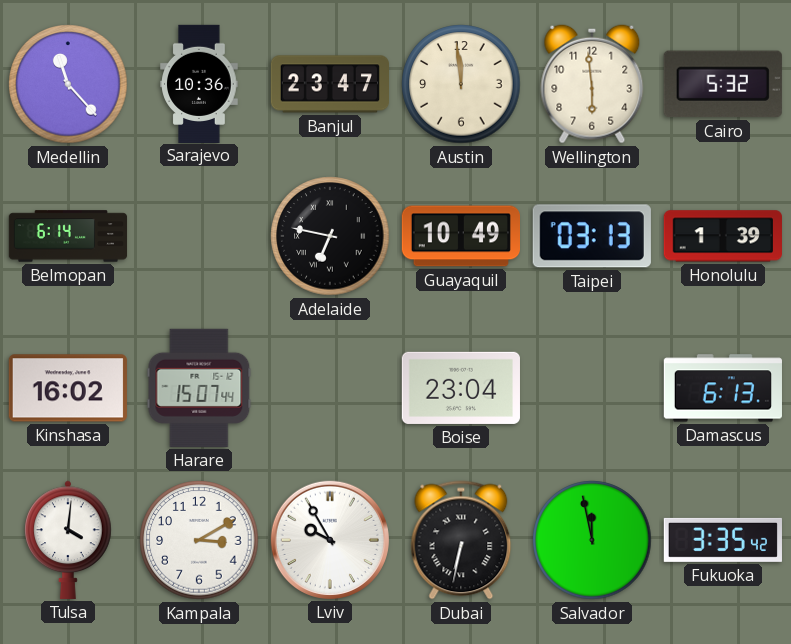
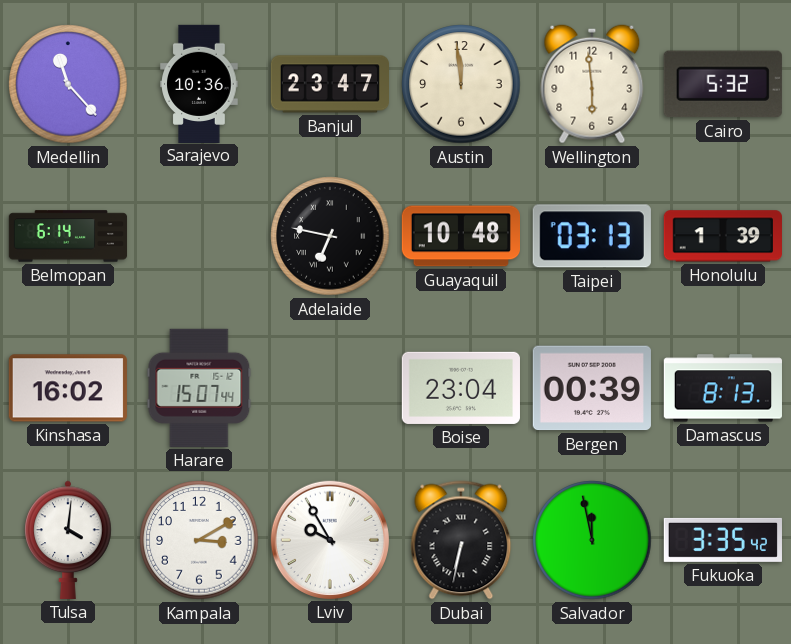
Guayaquil: 10:49 -> 10:48 (460, 236)
Bergen: none -> 00:39 (592, 388)
Damascus: 6:13 -> 8:13 (723, 388)
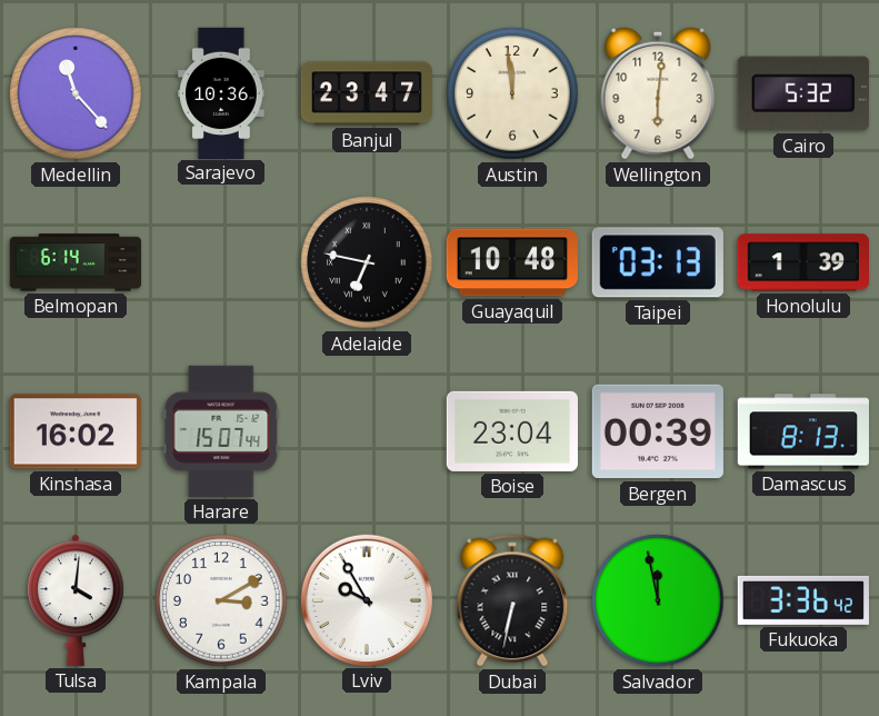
Wellington: 5:59 -> 6:01 (658, 93)
Fukuoka: 3:35 -> 3:36 (803, 600)
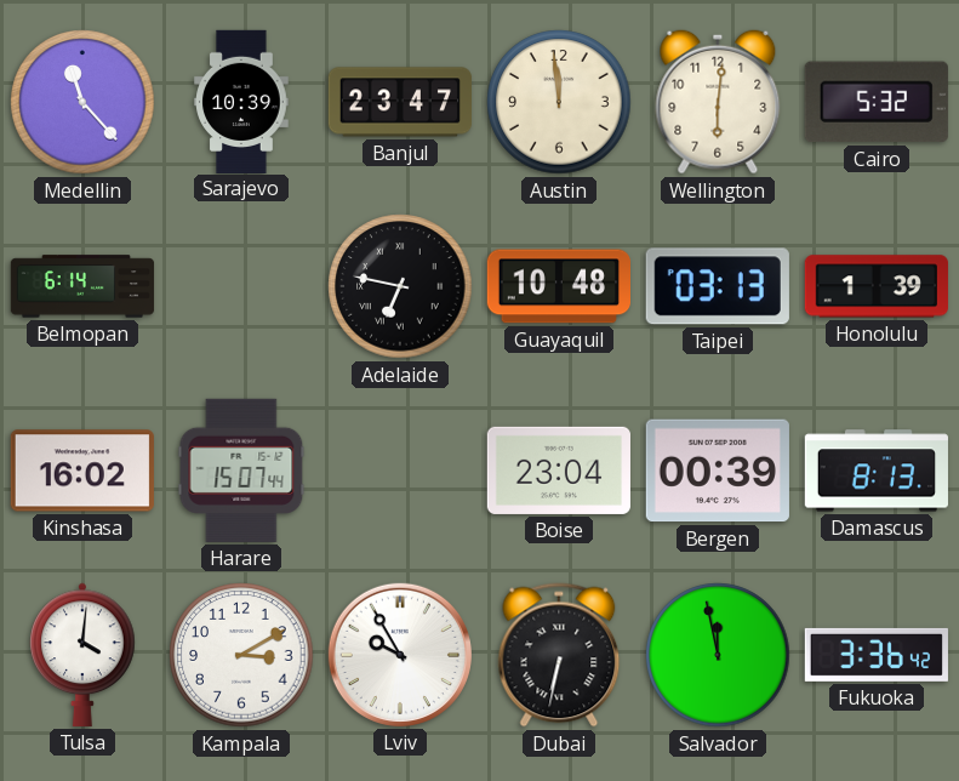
Sarajevo: 10:36 -> 10:39 (241, 101)
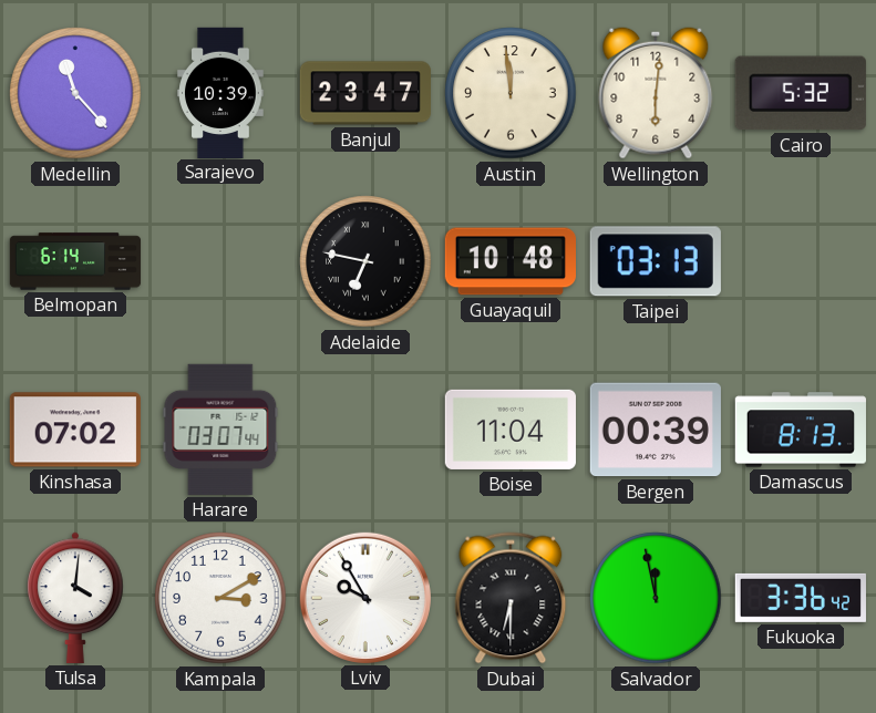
Honolulu: 1:39 -> none (877, 286)
Kinshasa: 16:02 -> 07:02 (75, 430)
Harare: 15:07 -> 03:07 (220, 430)
Boise: 23:04 -> 11:04 (511, 430)
Dubai: 6:32 -> 6:30 (511, 598)
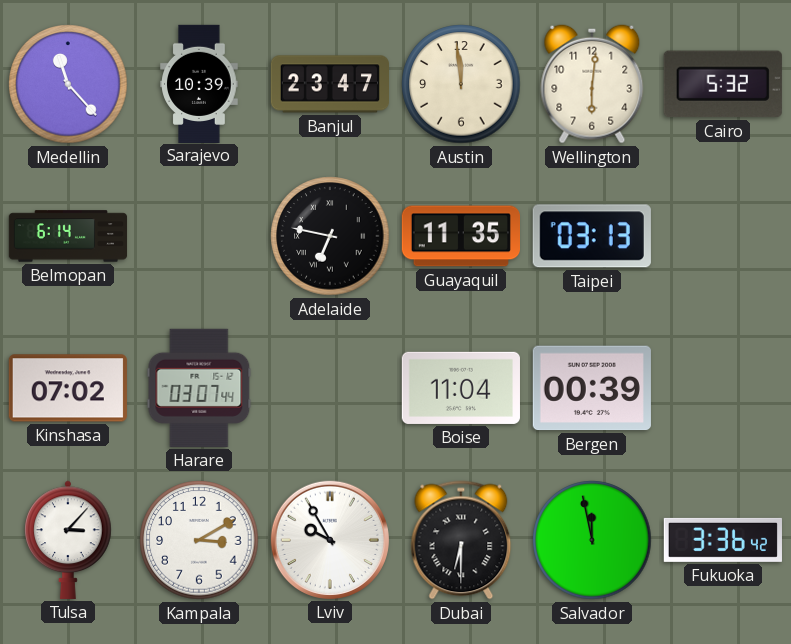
Guayaquil: 10:48 -> 11:35 (460, 236)
Damascus: 8:13 -> none (801, 430)
Tulsa: 4:01 -> 3:07 (68, 540)
